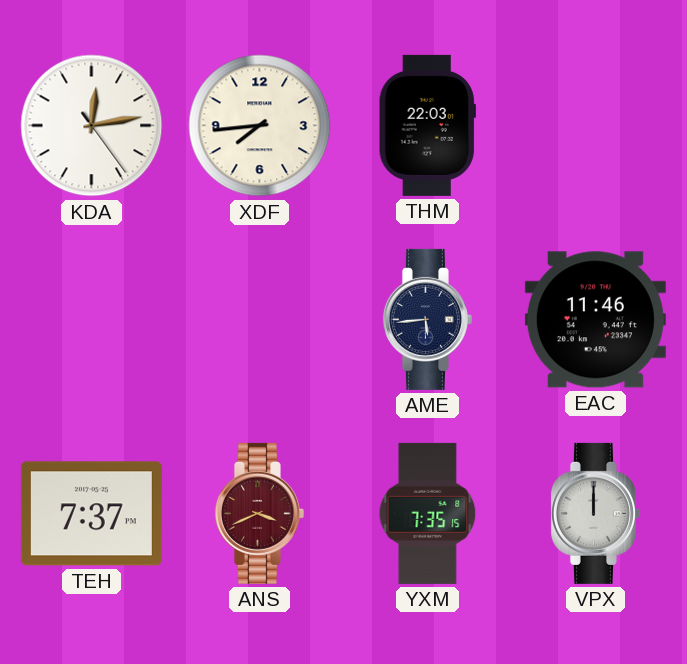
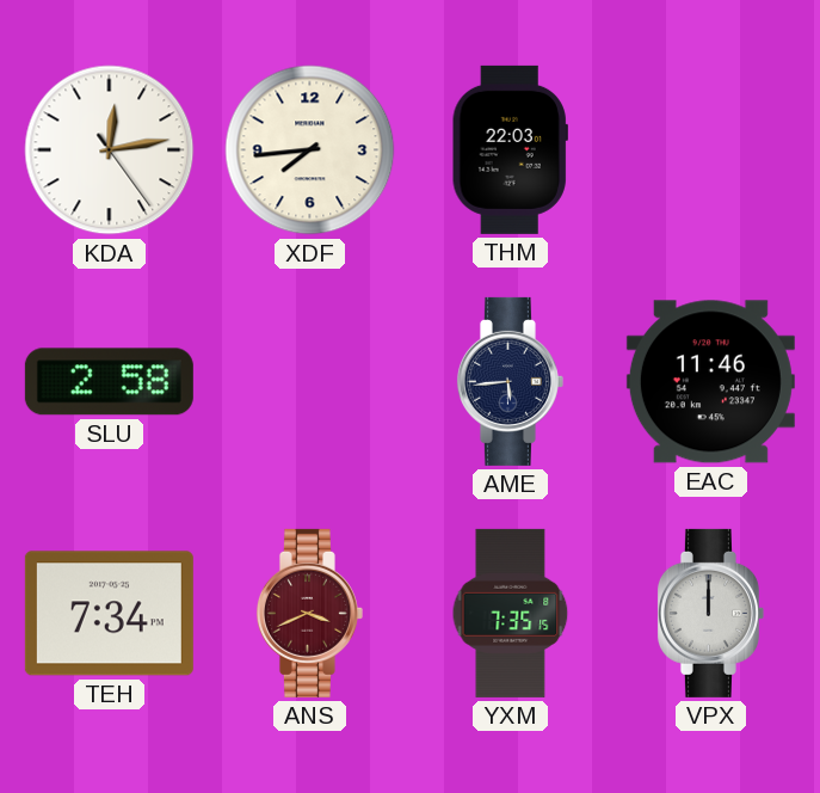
SLU: none -> 2:58 (109, 382)
TEH: 7:37 -> 7:34 (109, 614)
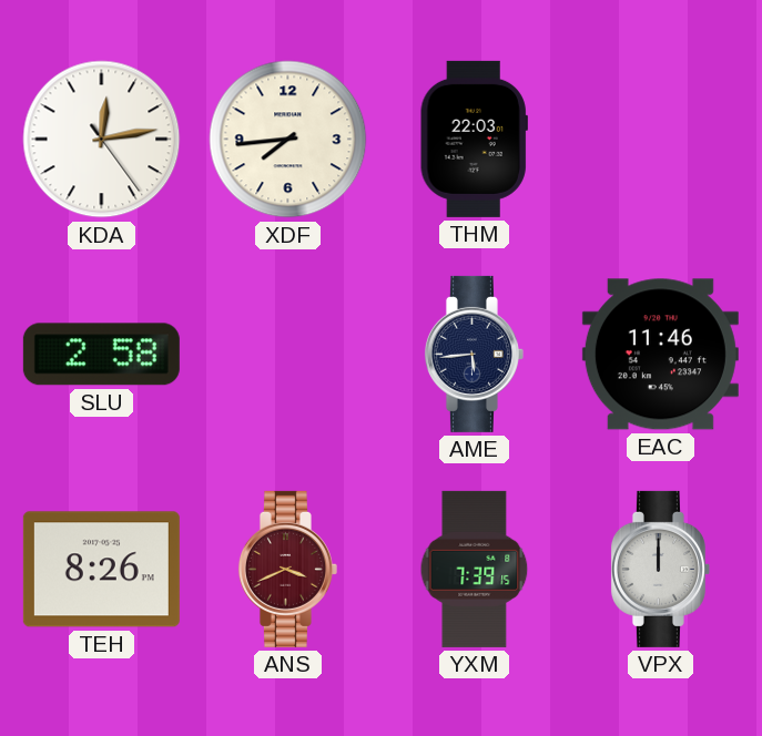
TEH: 7:34 -> 8:26 (101, 570)
YXM: 7:35 -> 7:39 (475, 569)
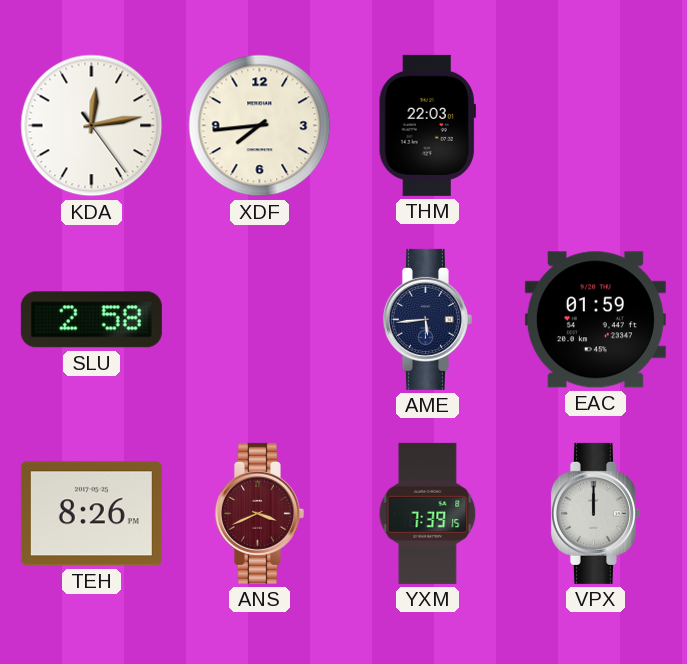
EAC: 11:46 -> 01:59 (595, 320)
